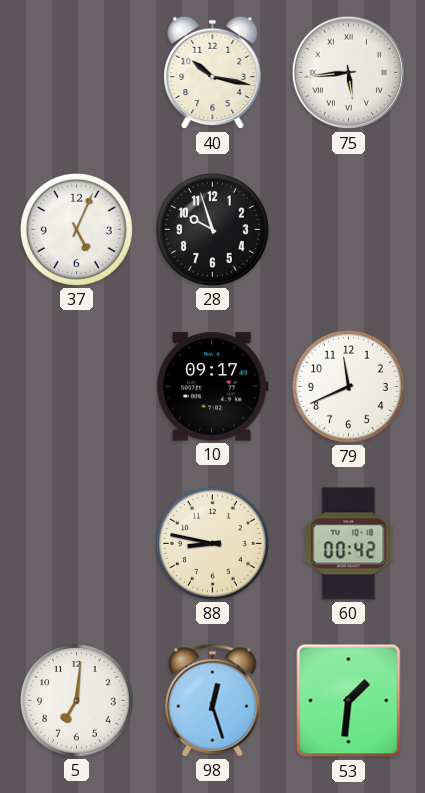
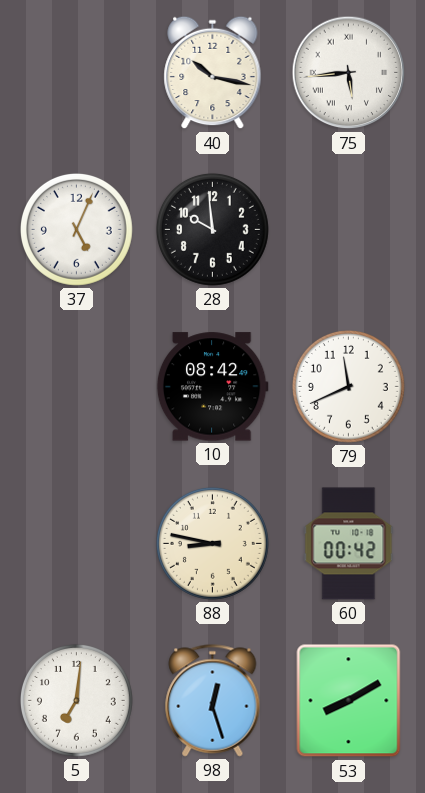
28: 9:57 -> 9:59 (212, 229)
10: 09:17 -> 08:42 (212, 387)
53: 1:31 -> 8:10 (349, 701)
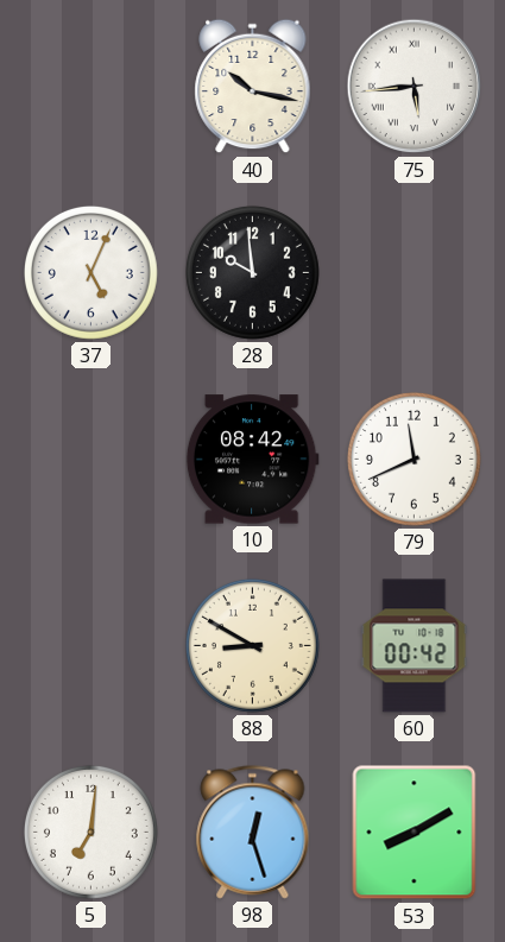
88: 8:47 -> 8:50 (252, 645)
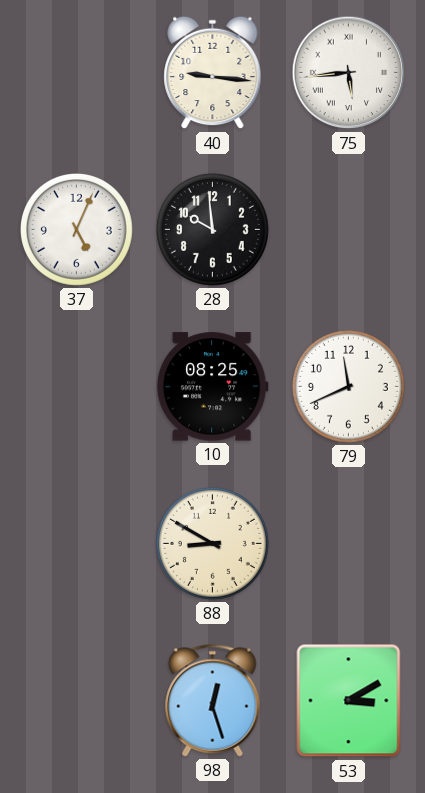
40: 10:17 -> 9:16 (213, 73)
10: 08:42 -> 08:25 (212, 387)
60: 00:42 -> none (415, 646)
5: 7:01 -> none (90, 832)
53: 8:10 -> 3:10 (349, 701)
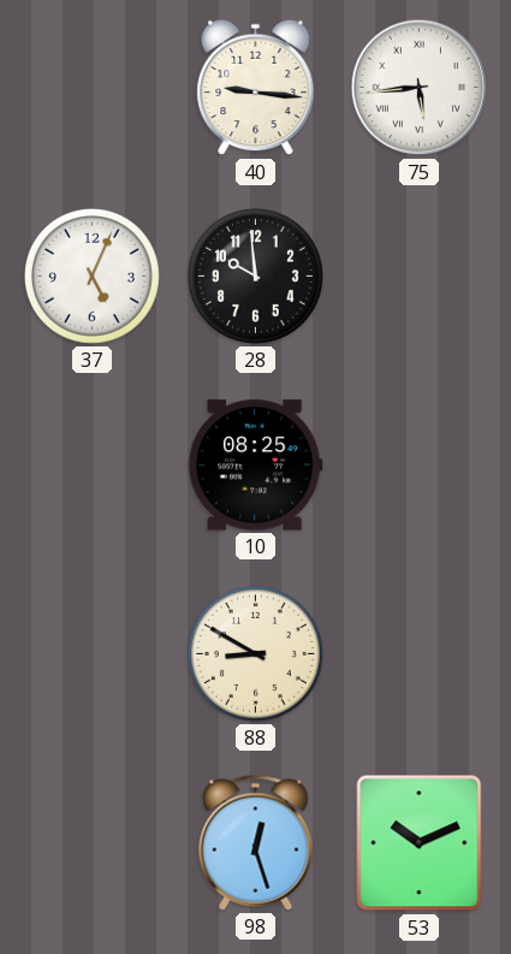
79: 11:41 -> none (348, 386)
53: 3:10 -> 10:11 (420, 843)
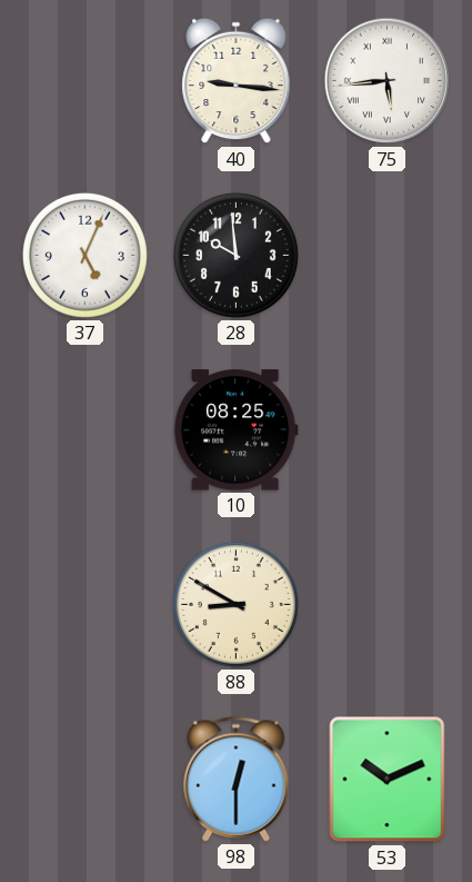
98: 12:27 -> 12:30 (237, 780)
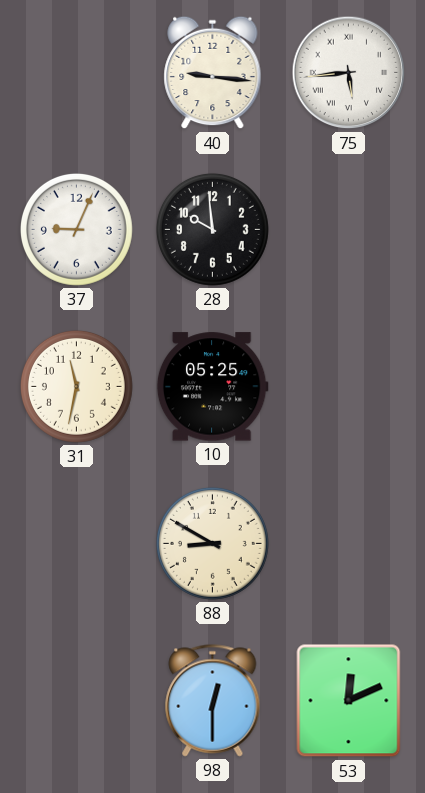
37: 5:04 -> 9:04 (76, 229)
31: none -> 11:32 (76, 386)
10: 08:25 -> 05:25 (212, 387)
53: 10:11 -> 12:11 (349, 701)
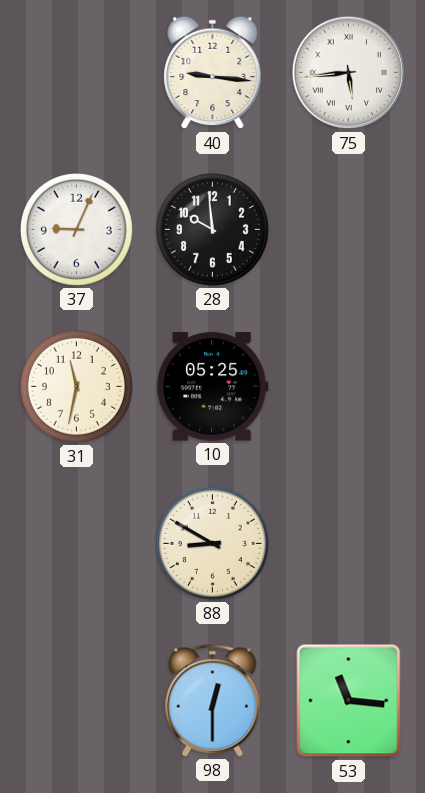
53: 12:11 -> 11:16 (349, 701)
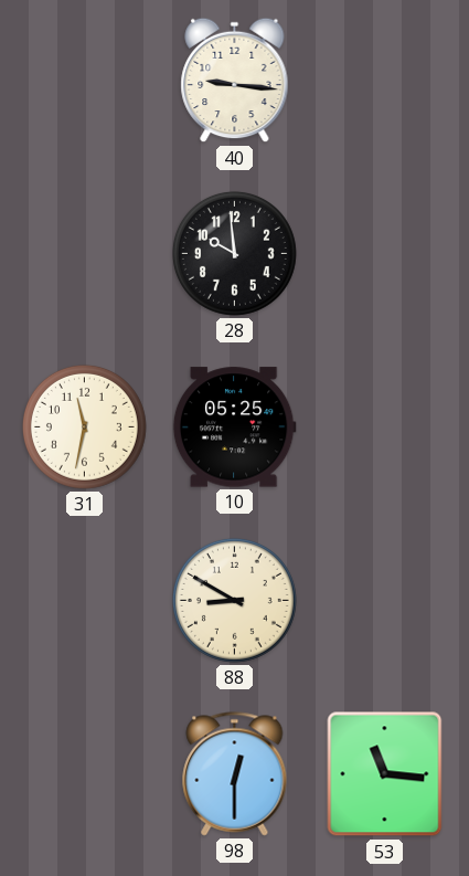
75: 5:44 -> none (349, 73)
37: 9:04 -> none (76, 229)
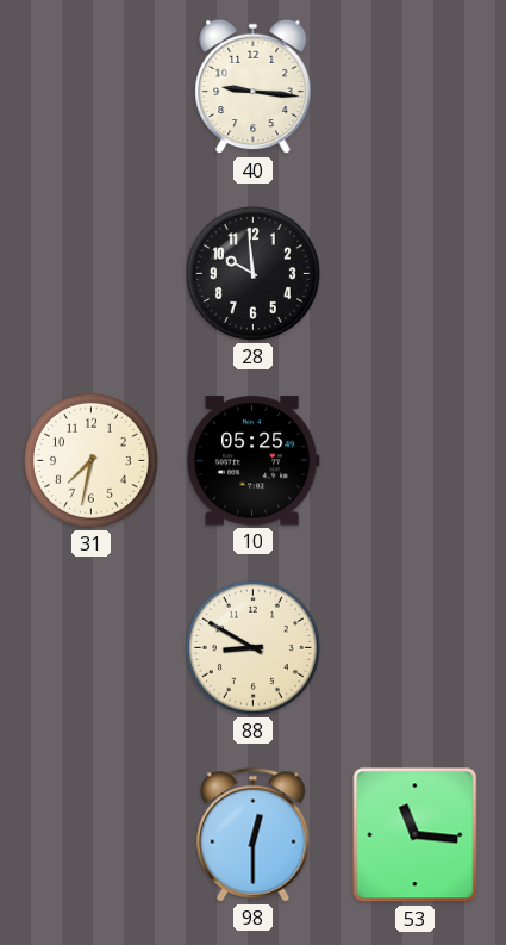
31: 11:32 -> 7:32 (90, 460)
